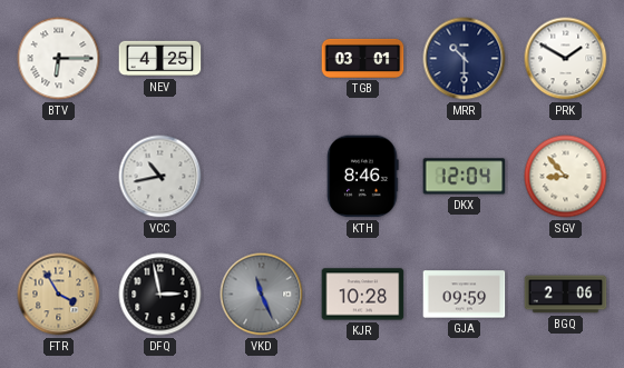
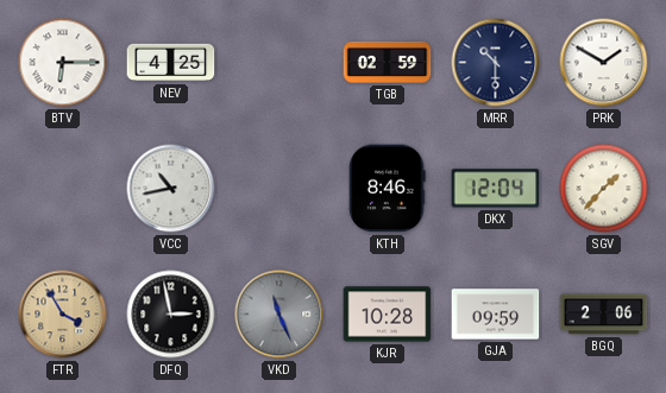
TGB: 03:01 -> 02:59 (388, 62)
SGV: 8:53 -> 1:37 (604, 189)
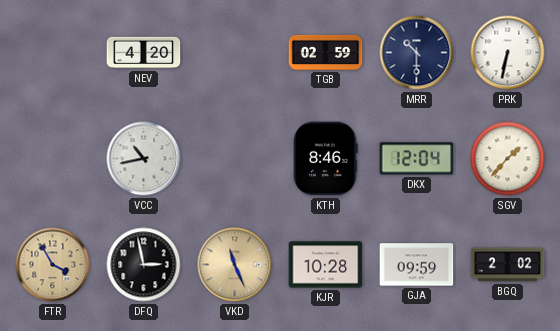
BTV: 6:15 -> none (63, 63)
NEV: 4:25 -> 4:20 (144, 53)
PRK: 1:50 -> 6:32 (508, 53)
VKD dial: grey -> champagne (235, 265)
BGQ: 2:06 -> 2:02 (508, 265)
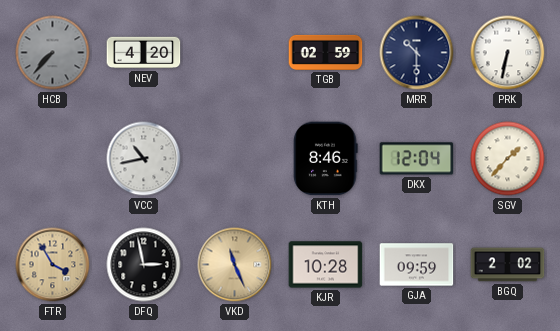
HCB: none -> 7:37 (53, 53)
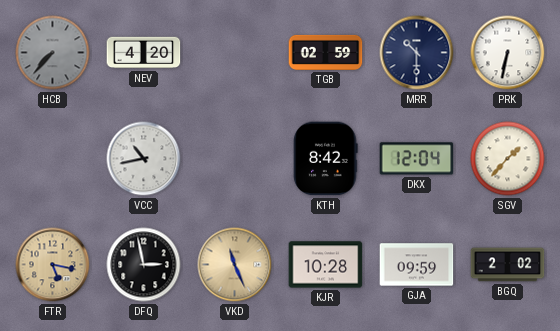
KTH: 8:46 -> 8:42 (326, 159)
FTR: 3:55 -> 5:17 (53, 265)
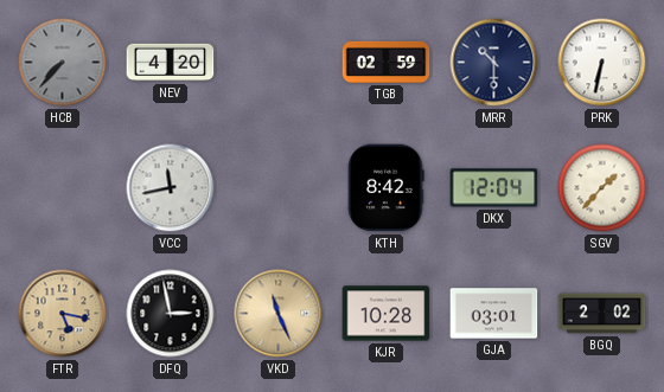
VCC: 10:43 -> 11:43 (171, 188)
GJA: 09:59 -> 03:01 (494, 314)
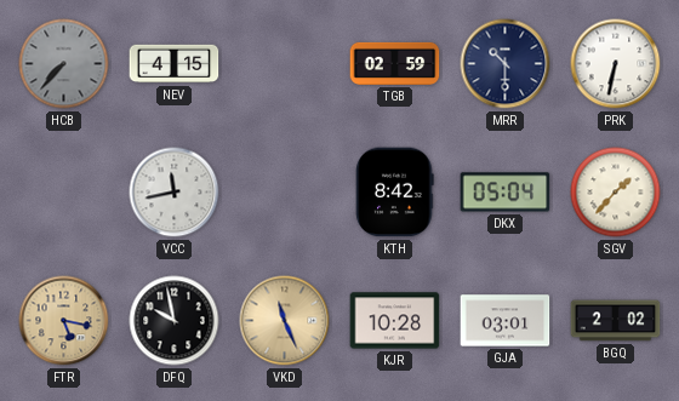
NEV: 4:20 -> 4:15 (175, 64)
DKX: 12:04 -> 05:04 (506, 193)
DFQ: 2:58 -> 9:58 (175, 321)
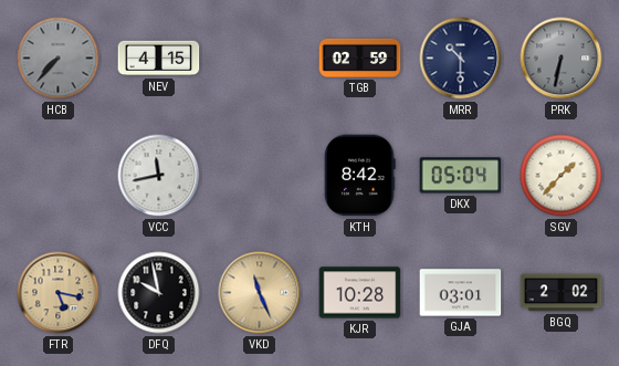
PRK dial: white -> grey (562, 59)
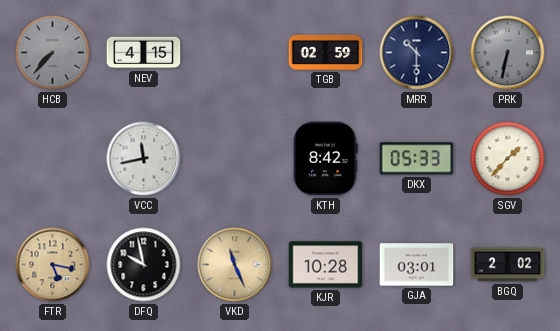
DKX: 05:04 -> 05:33 (417, 159)
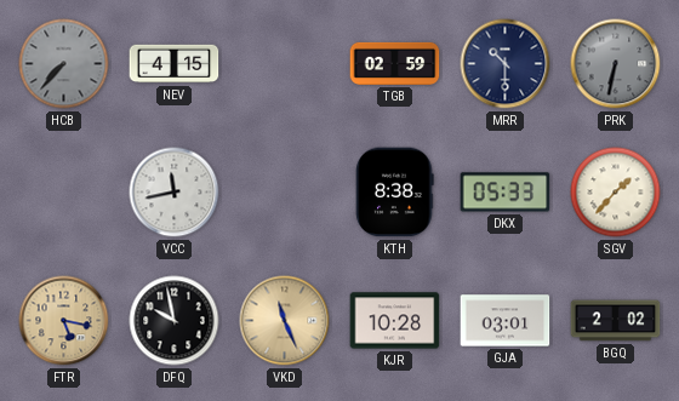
KTH: 8:42 -> 8:38 (395, 193)
